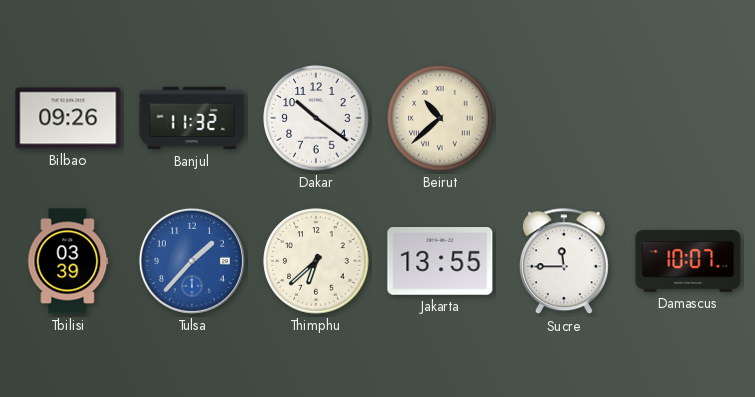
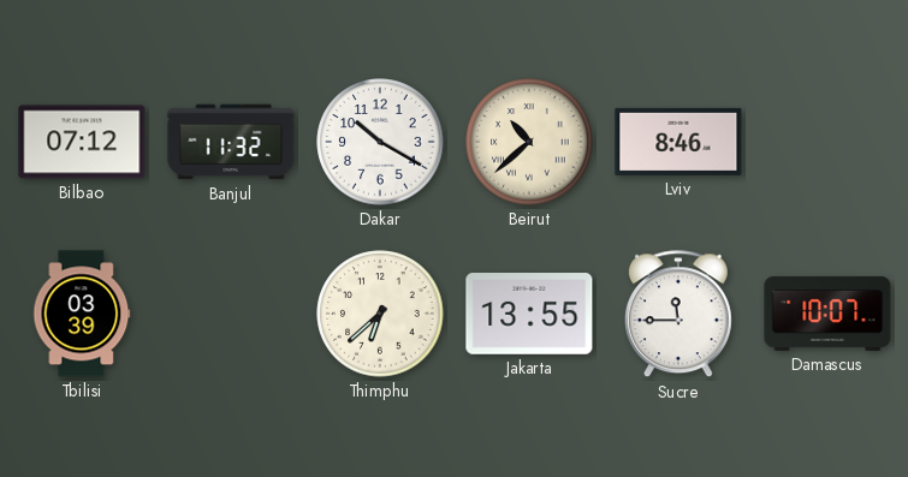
Bilbao: 09:26 -> 07:12 (82, 142)
Dakar: 10:21 -> 10:20 (380, 142)
Lviv: none -> 8:46 (678, 142)
Tulsa: 1:37 -> none (192, 261)
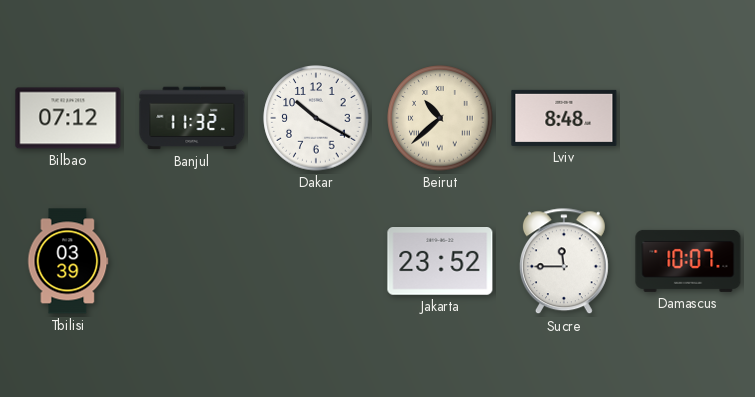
Lviv: 8:46 -> 8:48 (564, 118)
Thimphu: 6:38 -> none (380, 314)
Jakarta: 13:55 -> 23:52 (440, 262)
